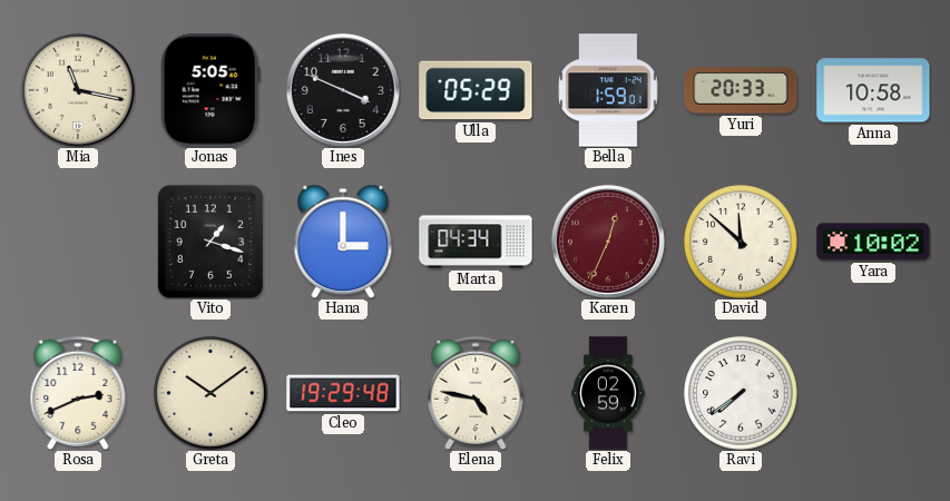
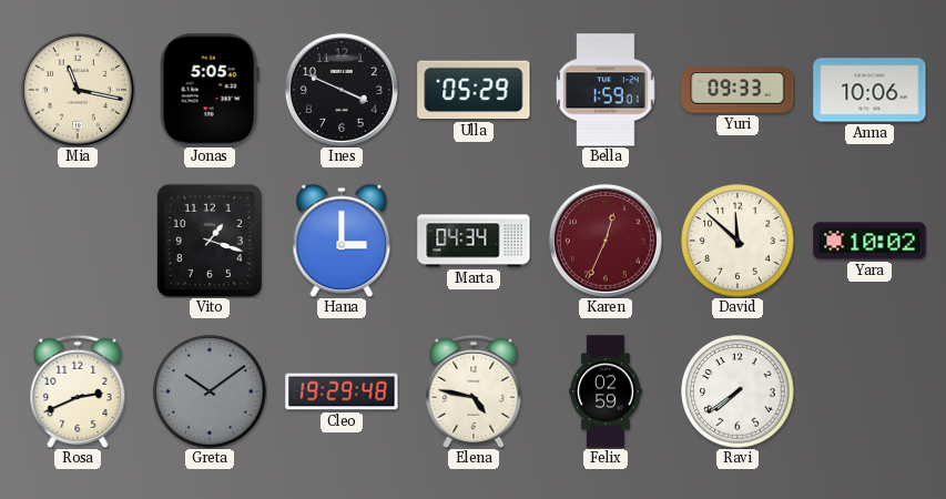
Yuri: 20:33 -> 09:33 (738, 90)
Anna: 10:58 -> 10:06 (869, 90)
Greta dial: cream -> grey (210, 391)
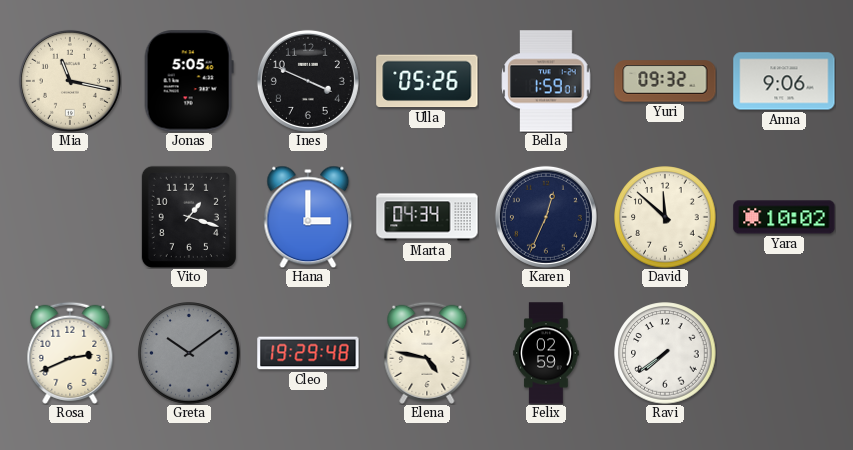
Ulla: 05:29 -> 05:26 (427, 81)
Yuri: 09:33 -> 09:32 (665, 81)
Anna: 10:06 -> 9:06 (784, 81)
Karen dial: burgundy -> navy (546, 217)
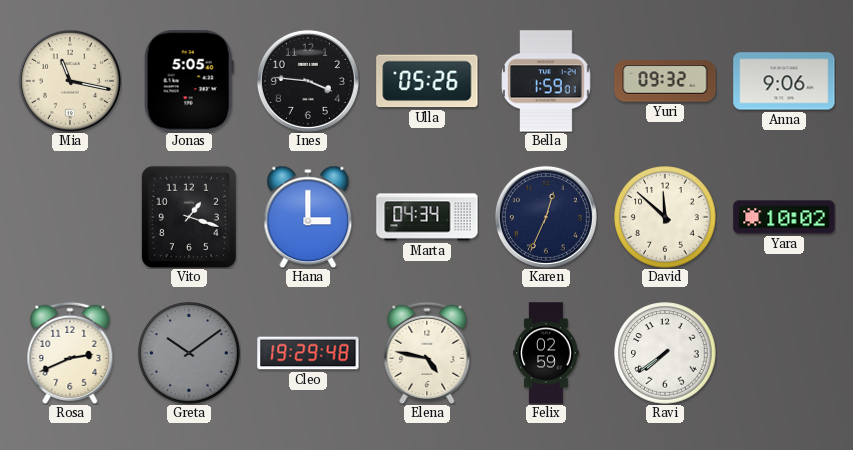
Ines: 3:49 -> 3:46 (308, 81)
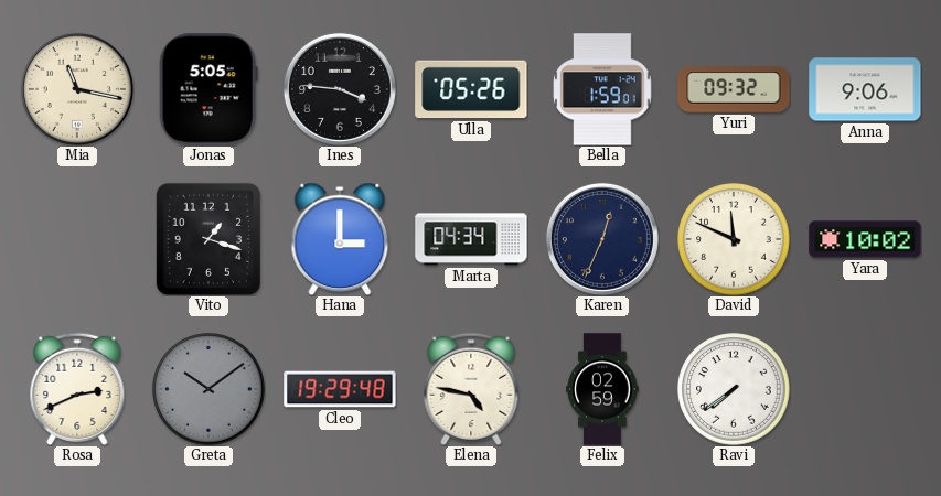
David: 11:52 -> 11:49 (734, 239)
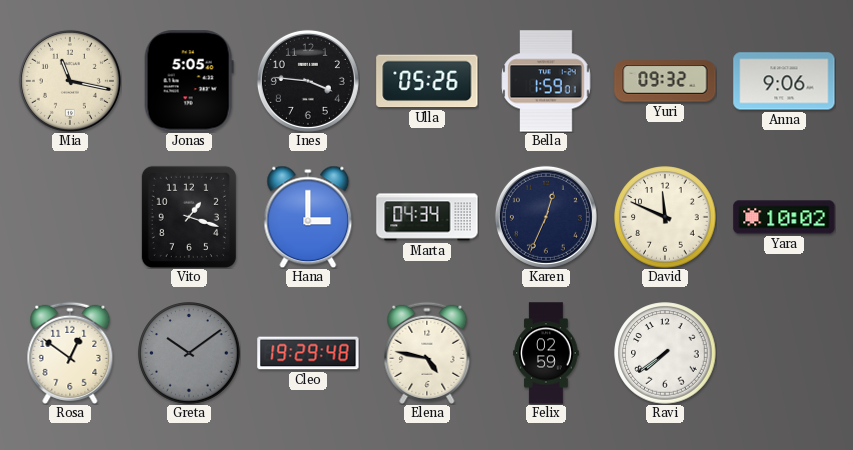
Rosa: 2:41 -> 12:51 (70, 353)
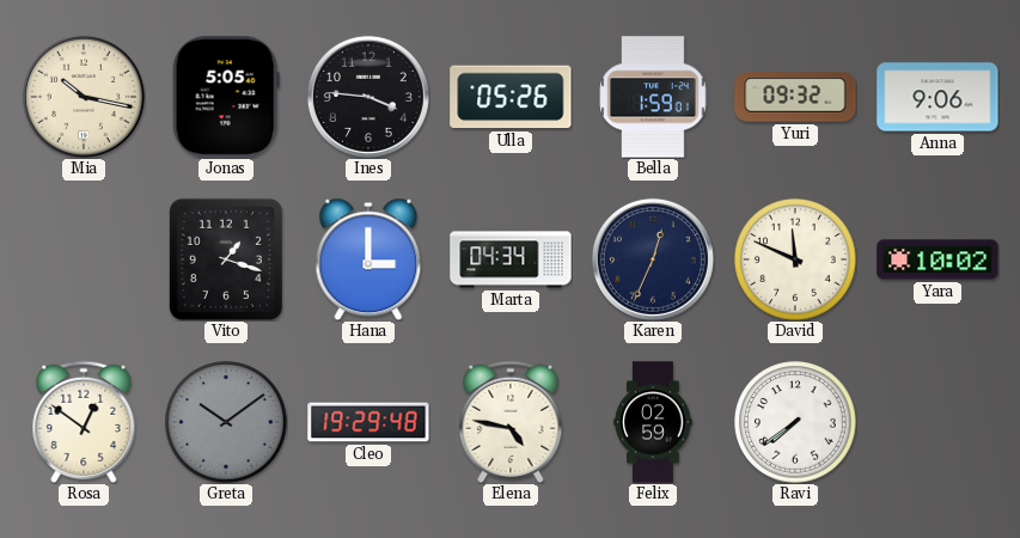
Mia: 11:17 -> 10:17 (84, 97)
